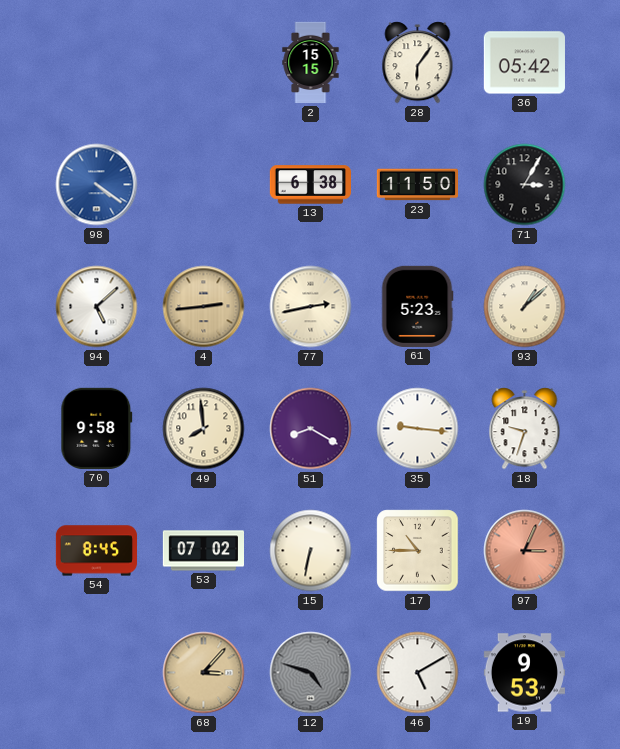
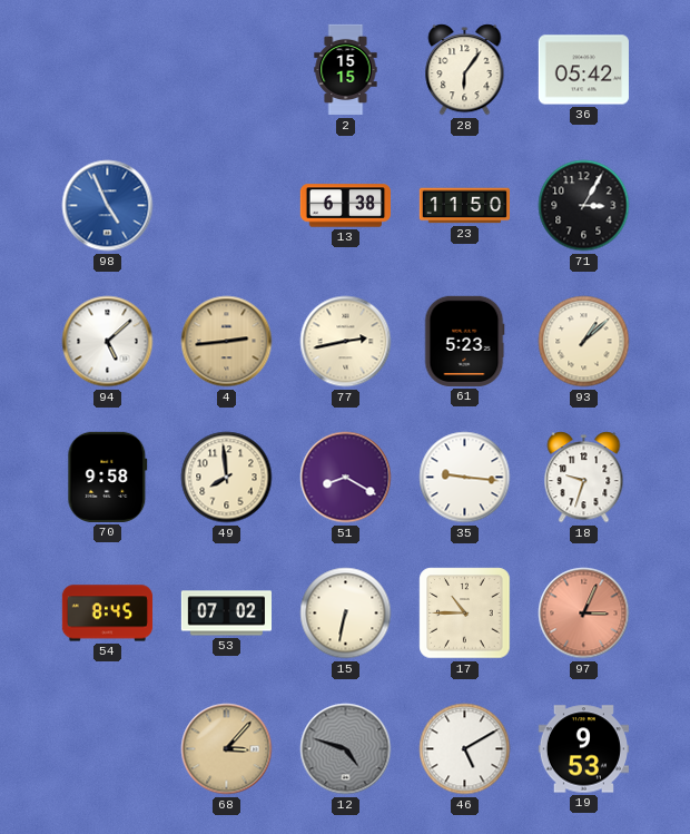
98: 4:21 -> 4:56 (108, 206)
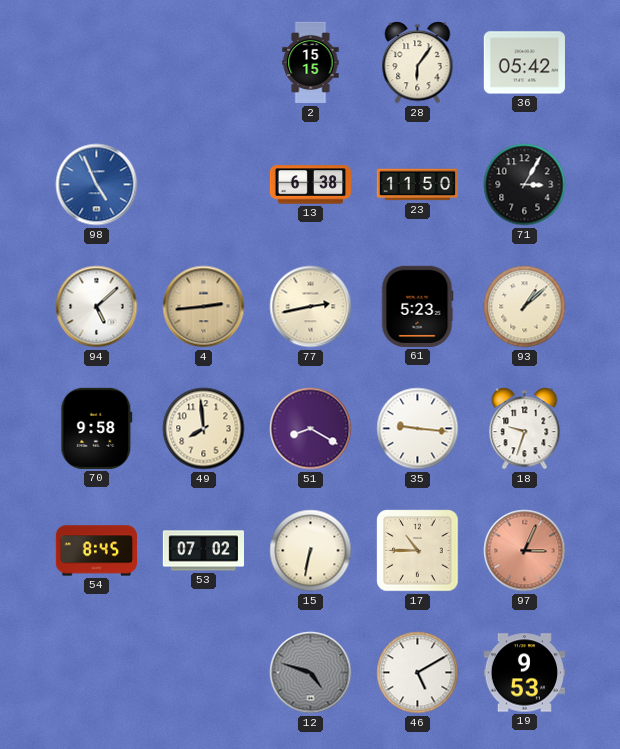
68: 3:07 -> none (227, 749)
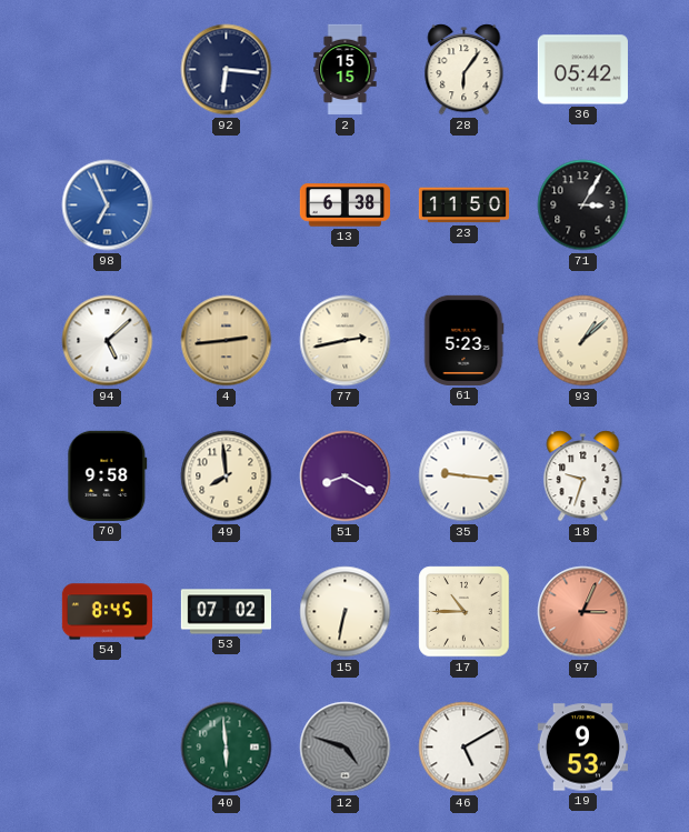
92: none -> 6:16 (227, 70)
98: 4:56 -> 6:56 (108, 206)
40: none -> 5:59 (227, 748)
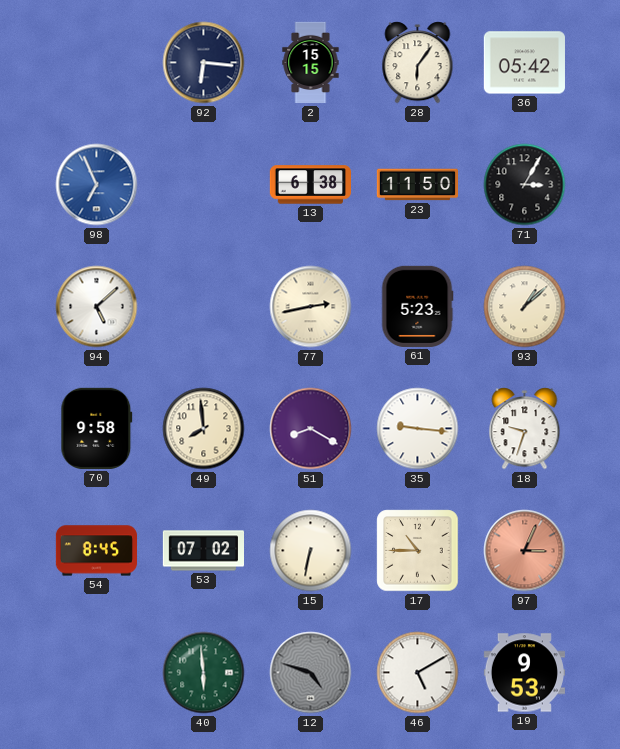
4: 2:44 -> none (227, 341)
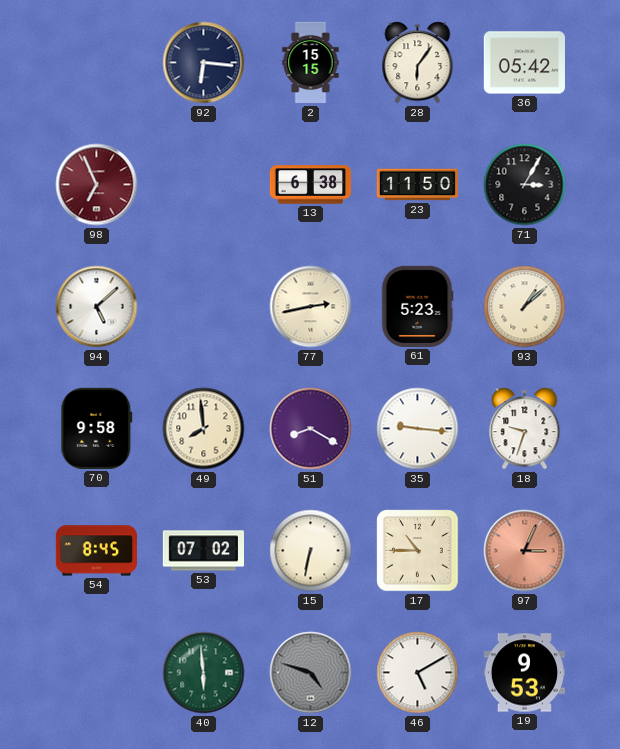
98 dial: blue -> burgundy (97, 185)
